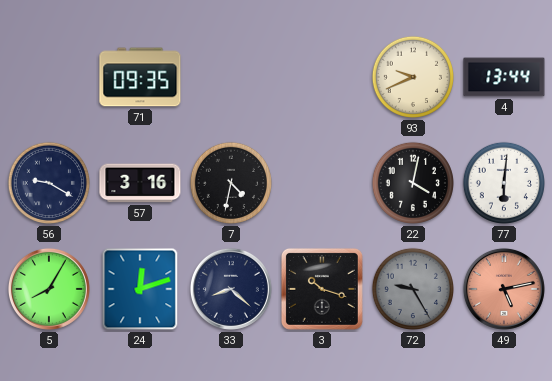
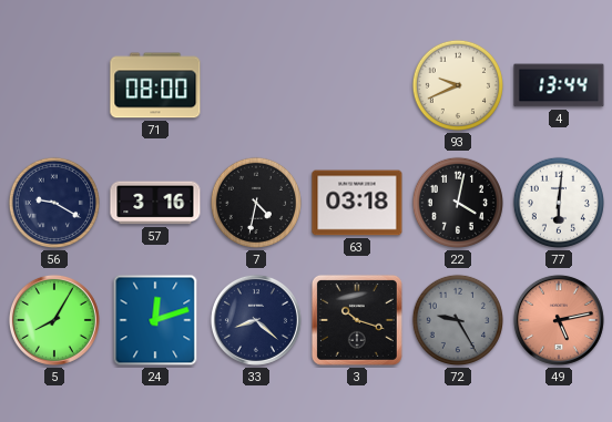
71: 09:35 -> 08:00 (155, 85)
63: none -> 03:18 (357, 203)
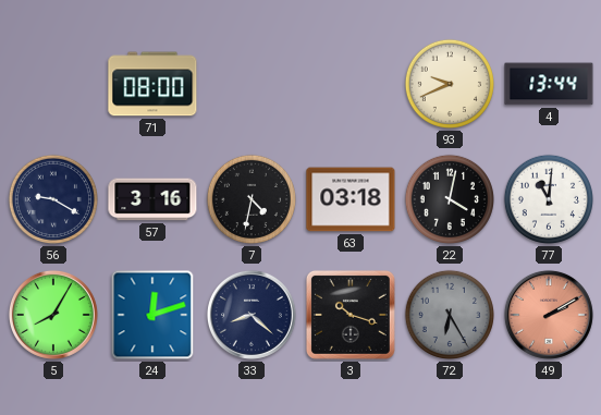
77: 6:01 -> 11:01 (549, 199)
72: 9:25 -> 6:25 (450, 315)
49: 5:13 -> 2:10 (549, 315)
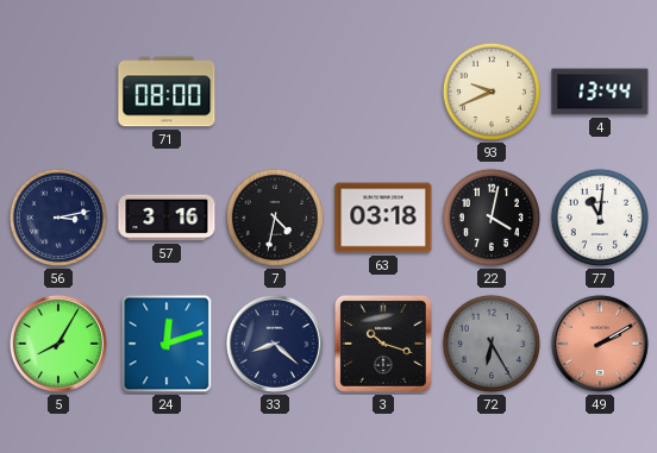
56: 9:20 -> 3:13 (58, 218)
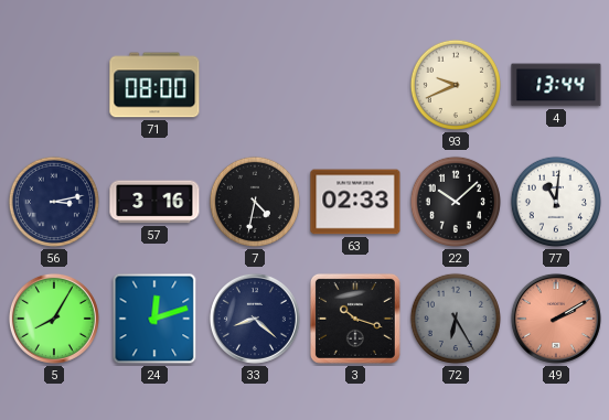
63: 03:18 -> 02:33 (355, 202)
22: 4:02 -> 10:08 (456, 202)
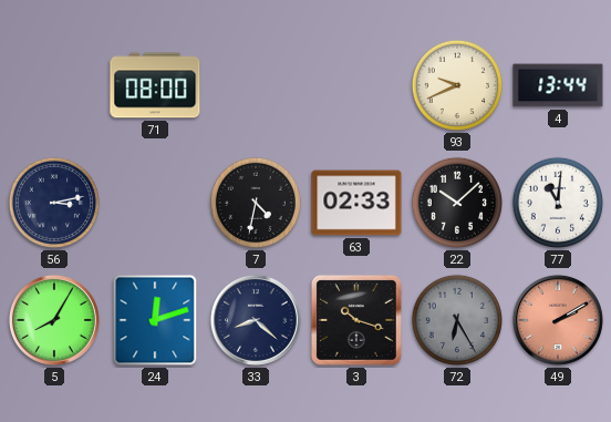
57: 3:16 -> none (154, 202)
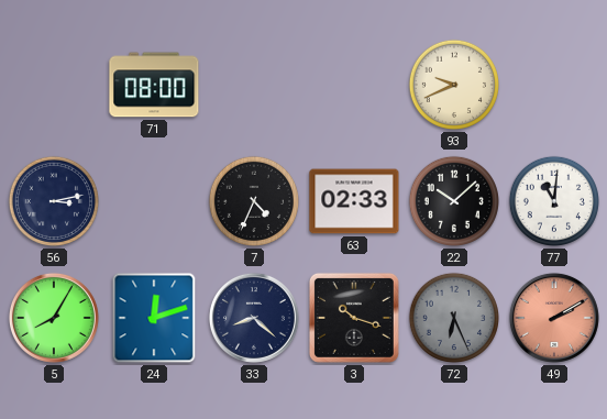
4: 13:44 -> none (558, 85)
7: 4:32 -> 4:34 (254, 201)
72: 6:25 -> 6:26 (454, 318)
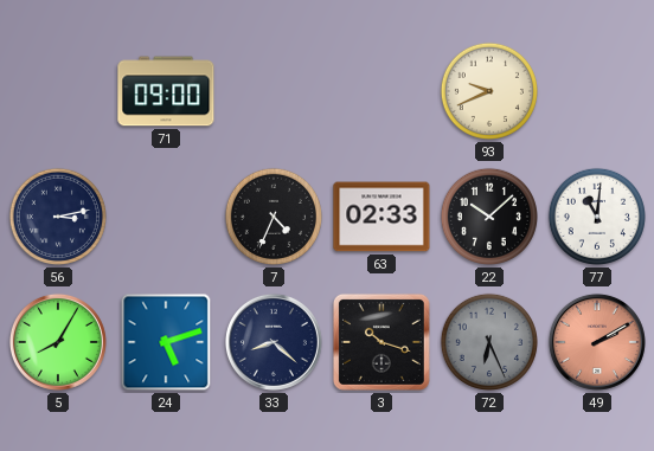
71: 08:00 -> 09:00 (166, 91)
24: 12:12 -> 5:12 (166, 342)
